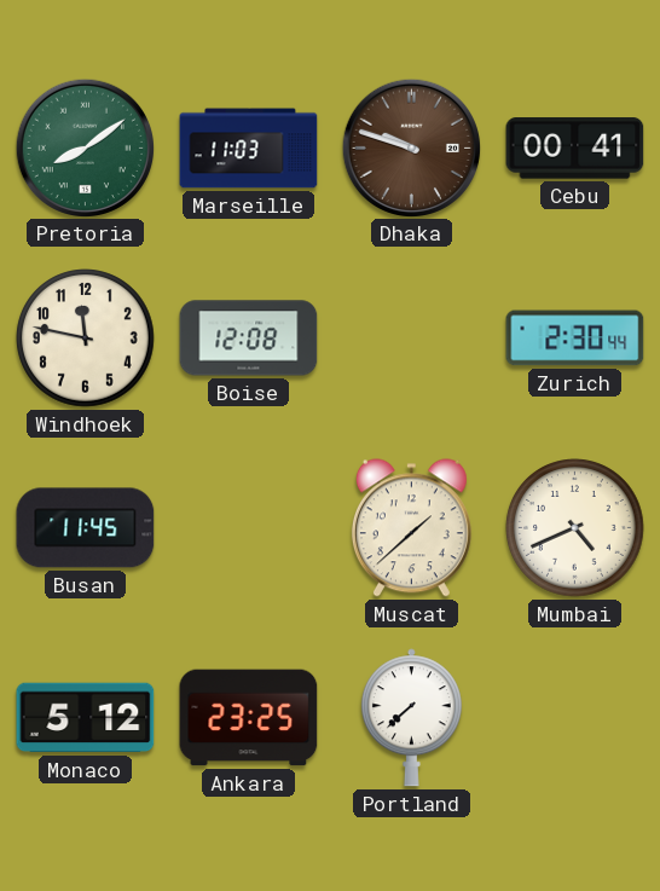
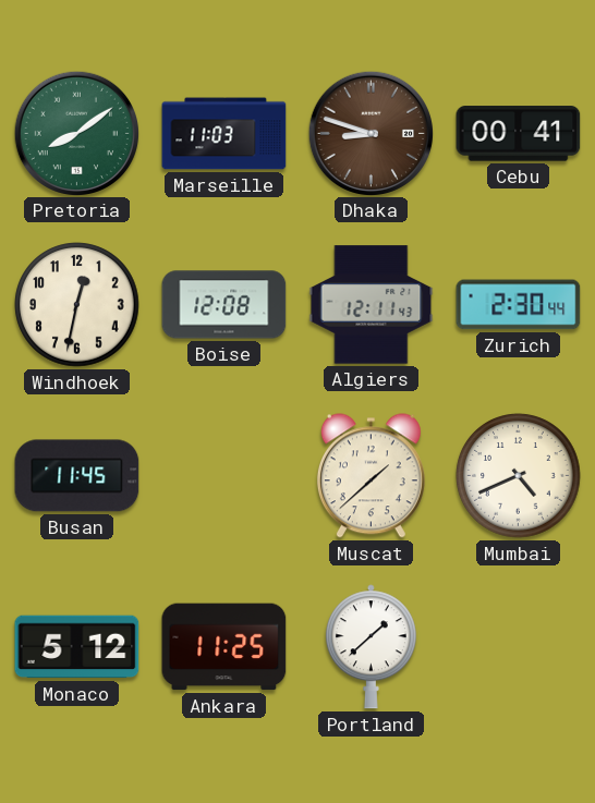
Dhaka: 9:48 -> 8:48 (371, 133)
Windhoek: 11:47 -> 12:32 (77, 305)
Algiers: none -> 12:11 (372, 305)
Ankara: 23:25 -> 11:25 (224, 647)
Portland: 7:38 -> 1:38 (371, 647)
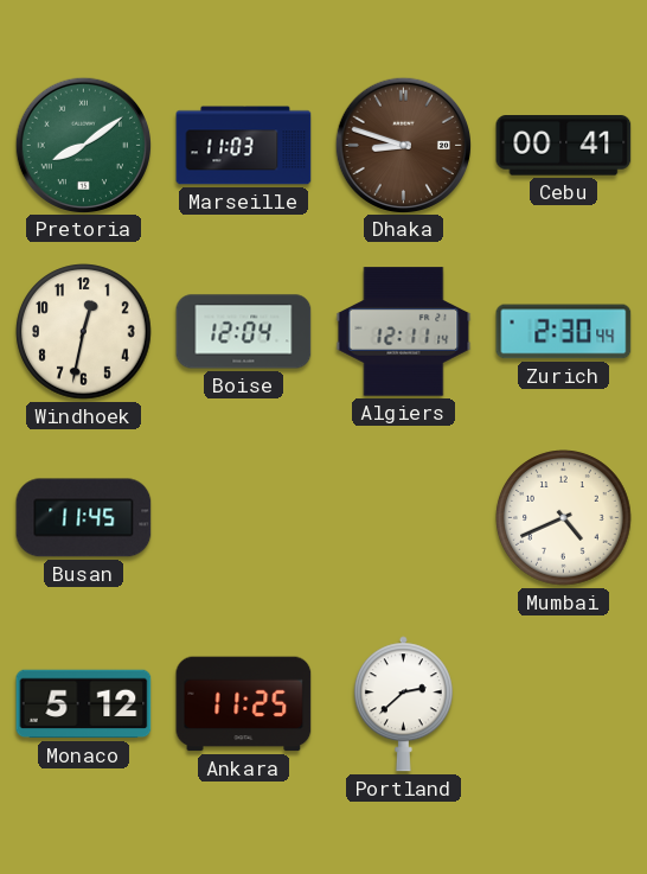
Boise: 12:08 -> 12:04 (244, 332)
Algiers: 12:11:43 -> 12:11:14 (404, 332)
Muscat: 1:38 -> none (371, 476)
Portland: 1:38 -> 2:38 (403, 704)
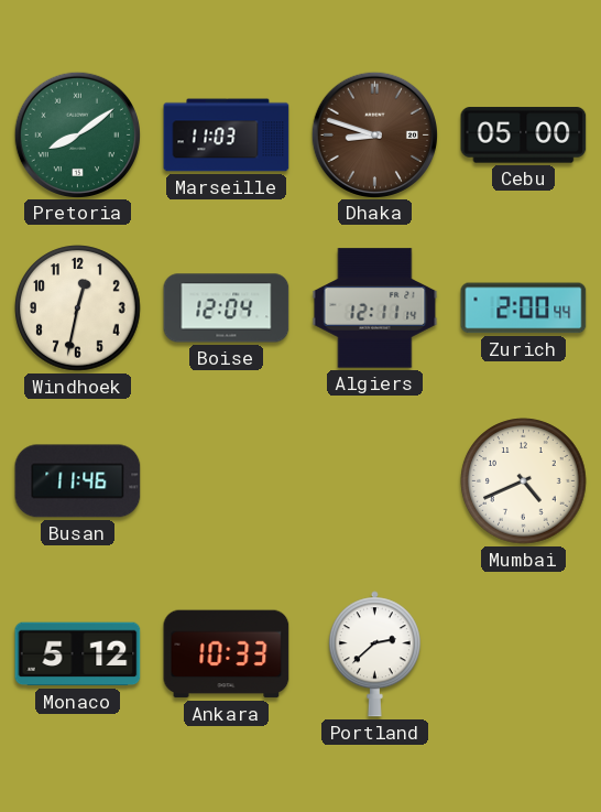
Cebu: 00:41 -> 05:00 (524, 136)
Zurich: 2:30 -> 2:00 (524, 308)
Busan: 11:45 -> 11:46 (78, 481)
Ankara: 11:25 -> 10:33 (227, 654)
